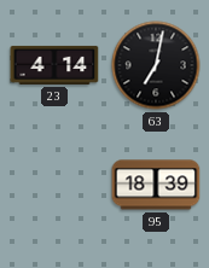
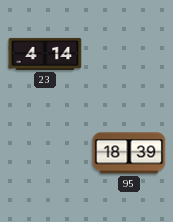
63: 7:02 -> none (156, 65)
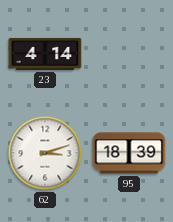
62: none -> 3:12 (45, 153)
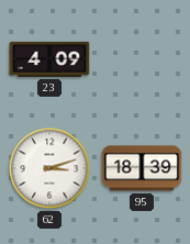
23: 4:14 -> 4:09 (49, 59)
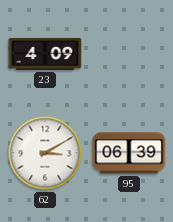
62: 3:12 -> 3:10 (45, 153)
95: 18:39 -> 06:39 (129, 153)
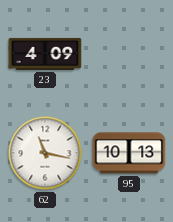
62: 3:10 -> 11:17 (45, 153)
95: 06:39 -> 10:13 (129, 153)
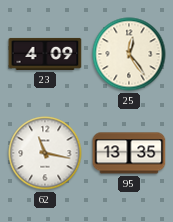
25: none -> 12:24 (129, 54)
95: 10:13 -> 13:35 (129, 153)
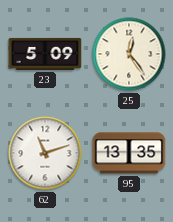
23: 4:09 -> 5:09 (45, 54)
62: 11:17 -> 11:12 (45, 153)
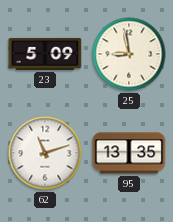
25: 12:24 -> 8:58 (129, 54)
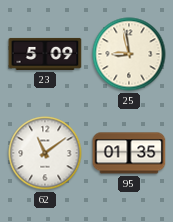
62: 11:12 -> 11:09 (45, 153)
95: 13:35 -> 01:35 (129, 153)
